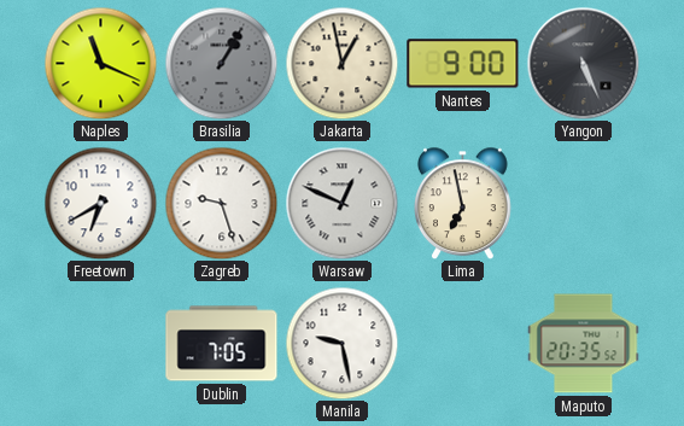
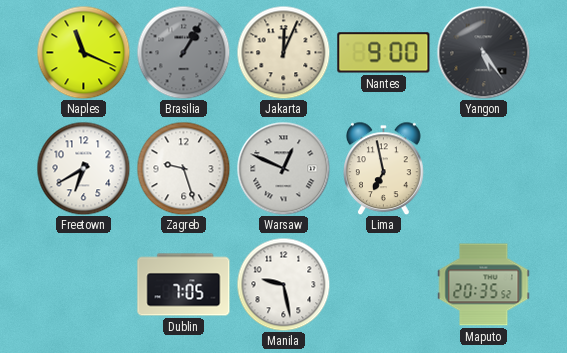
Jakarta: 12:58 -> 12:04 (283, 52)
Yangon: 5:26 -> 5:24 (483, 52)
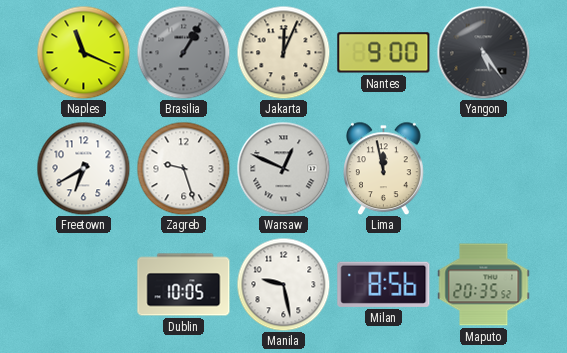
Lima: 6:58 -> 11:58 (384, 168)
Dublin: 7:05 -> 10:05 (184, 285)
Milan: none -> 8:56 (384, 284)
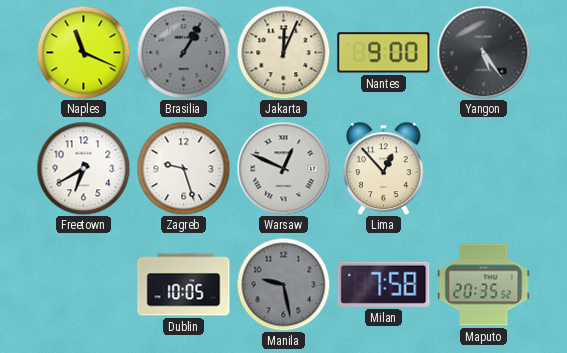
Lima: 11:58 -> 12:53 (384, 168)
Manila dial: white -> grey (283, 284)
Milan: 8:56 -> 7:58 (384, 284)
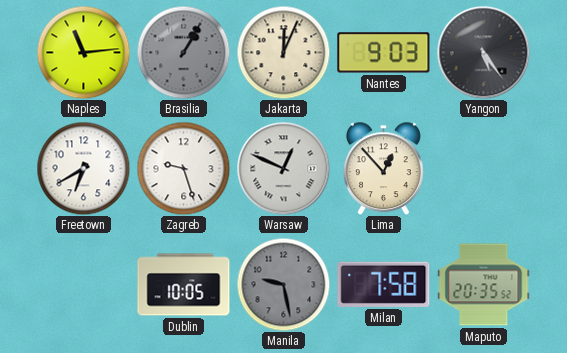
Naples: 11:19 -> 11:14 (83, 52)
Nantes: 9:00 -> 9:03 (384, 53)
